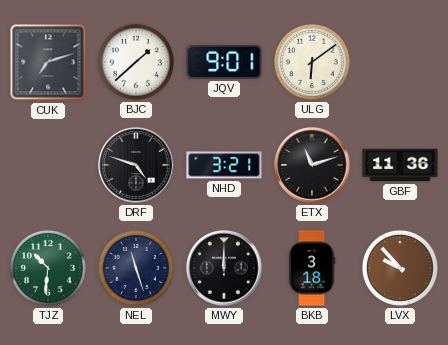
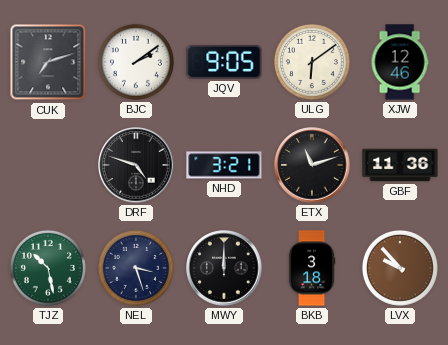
BJC: 1:38 -> 2:09 (136, 62)
JQV: 9:01 -> 9:05 (224, 62)
XJW: none -> 12:46 (400, 62)
TJZ: 10:31 -> 10:28 (48, 268)
NEL: 11:27 -> 3:27 (136, 268)
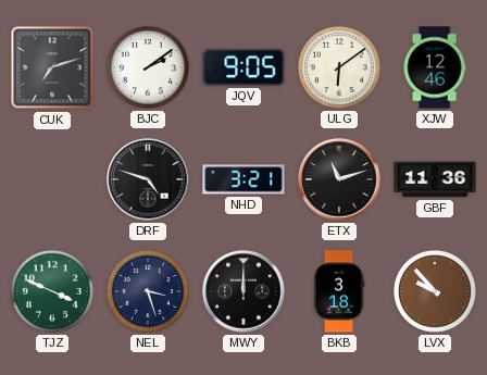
TJZ: 10:28 -> 3:49 (52, 291)
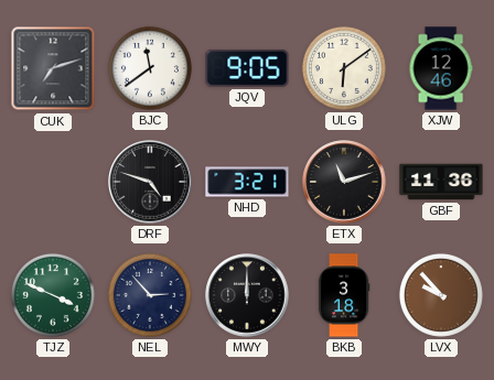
BJC: 2:09 -> 11:39 (150, 68)
NEL: 3:27 -> 2:53 (150, 295)
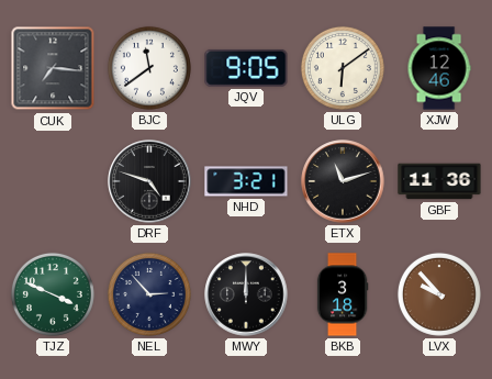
CUK: 7:12 -> 7:16 (53, 68)
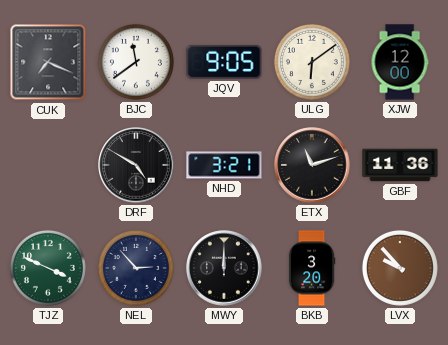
CUK: 7:16 -> 7:19 (48, 62)
XJW: 12:46 -> 12:00 (400, 62)
DRF: 4:48 -> 4:50 (136, 165)
BKB: 3:18 -> 3:20 (312, 268)
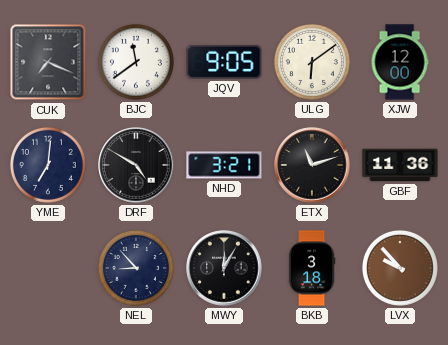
YME: none -> 7:01 (48, 165)
TJZ: 3:49 -> none (48, 268)
NEL: 2:53 -> 8:53 (136, 268)
MWY: 12:00 -> 12:05 (224, 268)
BKB: 3:20 -> 3:18 (312, 268)
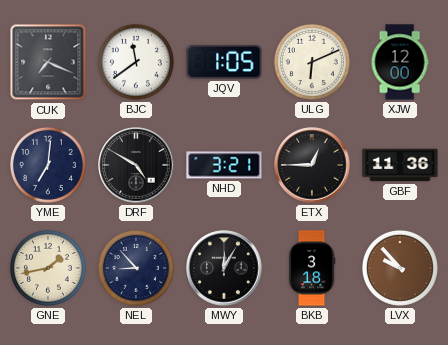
JQV: 9:05 -> 1:05 (224, 62)
ULG: 6:09 -> 6:11 (312, 62)
ETX: 11:12 -> 12:45 (312, 165)
GNE: none -> 1:43 (48, 268)
